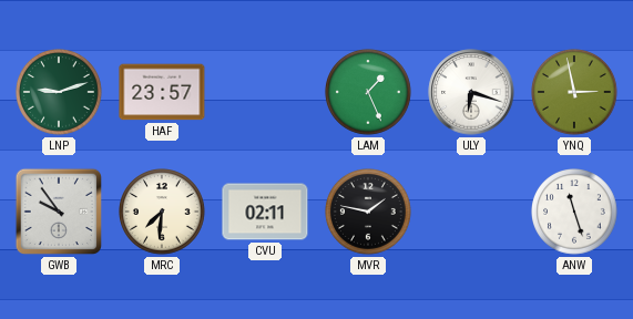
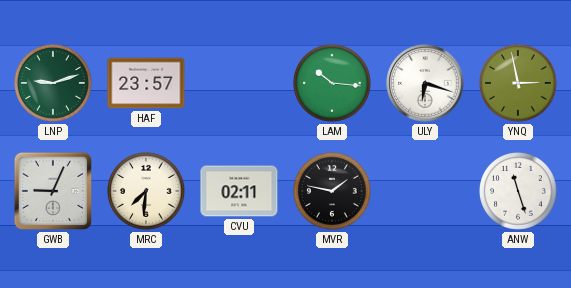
LAM: 1:26 -> 10:16 (333, 84)
GWB: 9:54 -> 9:04 (53, 191)
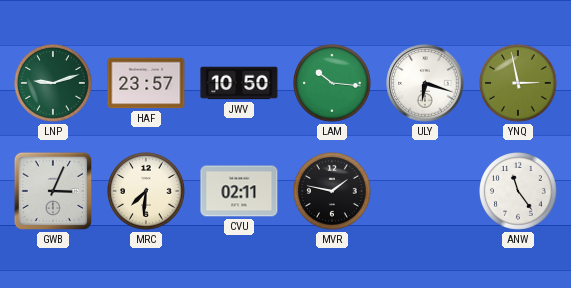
JWV: none -> 10:50 (239, 83)
GWB: 9:04 -> 3:04 (53, 191)
ANW: 11:27 -> 11:24 (519, 192)
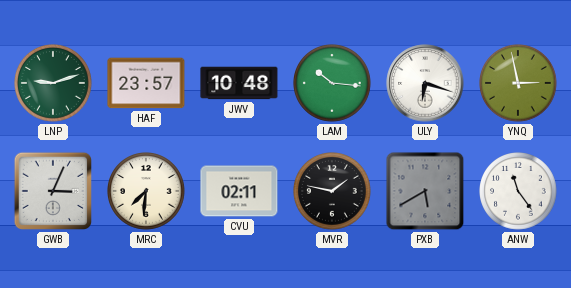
JWV: 10:50 -> 10:48 (239, 83)
PXB: none -> 5:40 (425, 191)
